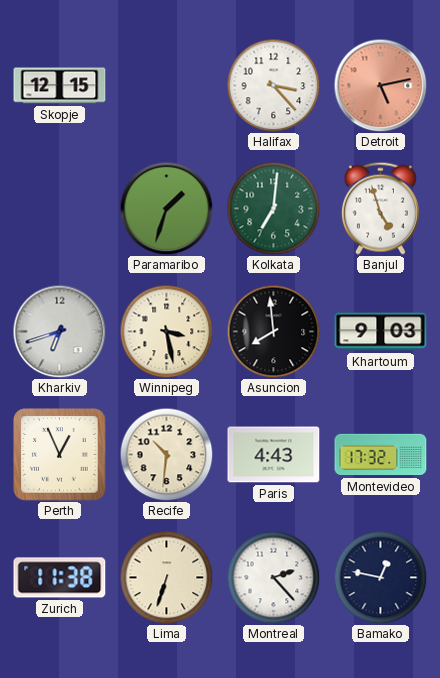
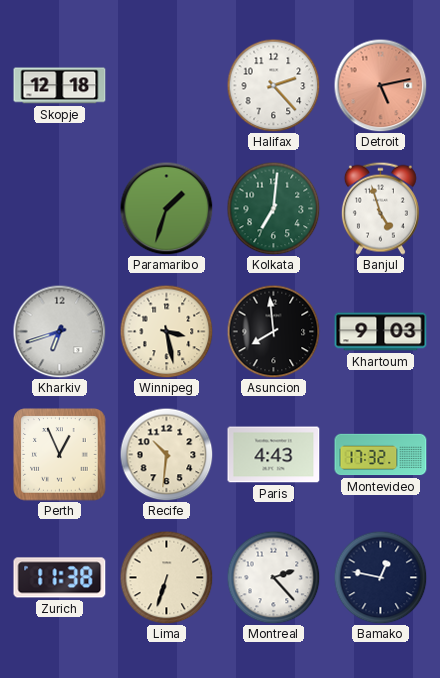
Skopje: 12:15 -> 12:18 (60, 86)
Halifax: 3:23 -> 2:23 (273, 85)
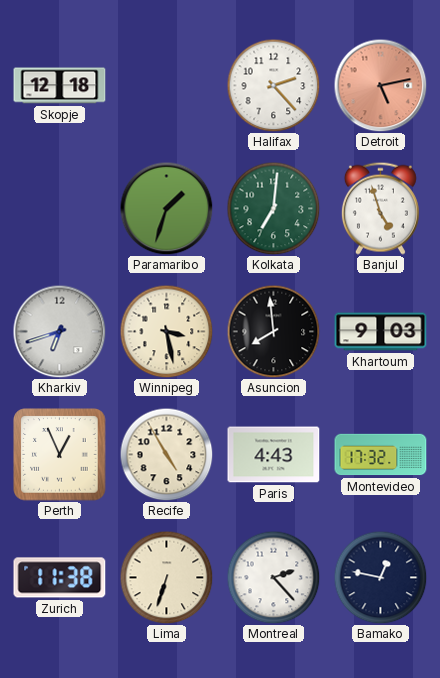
Recife: 10:31 -> 4:55 (166, 454)
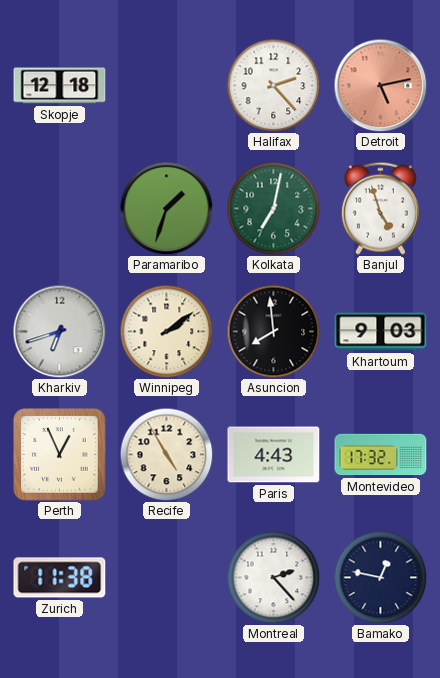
Kolkata: 7:01 -> 7:02 (273, 208)
Winnipeg: 3:28 -> 2:09 (166, 331)
Lima: 6:33 -> none (166, 577)
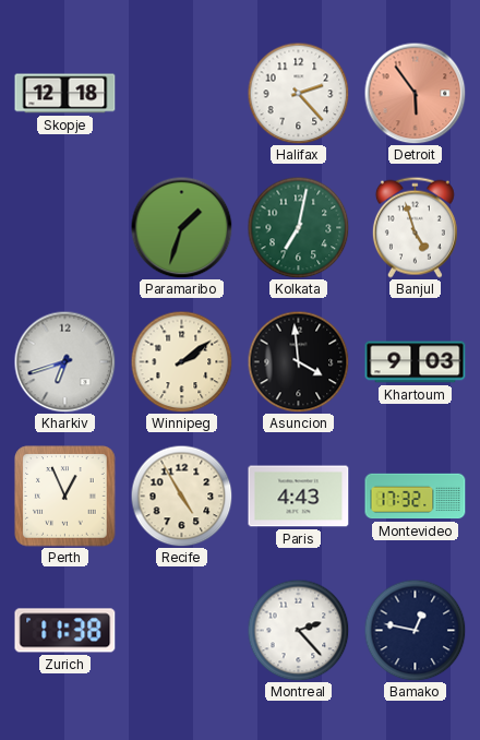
Detroit: 5:13 -> 5:54 (415, 93)
Asuncion: 7:59 -> 3:59 (298, 361)
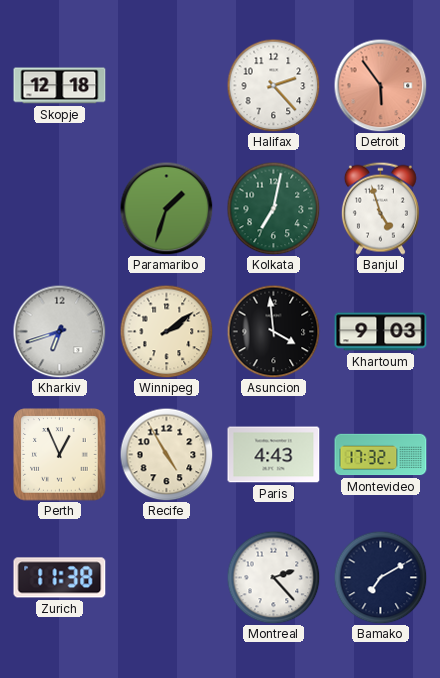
Bamako: 12:47 -> 7:10 (380, 577)
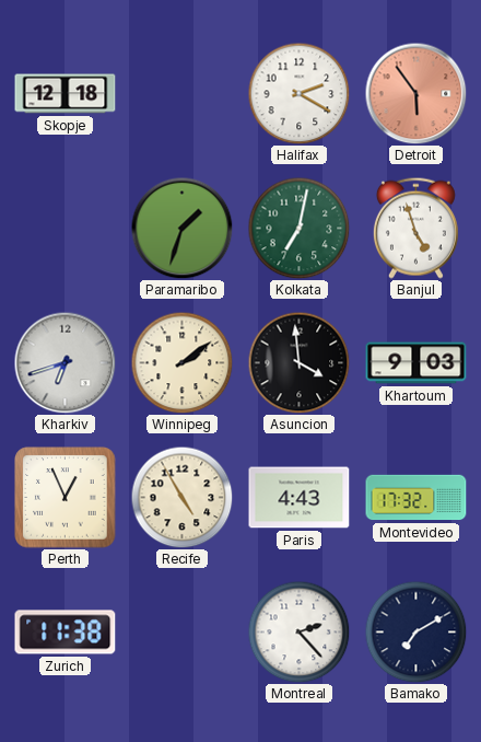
Halifax: 2:23 -> 2:20 (298, 93)
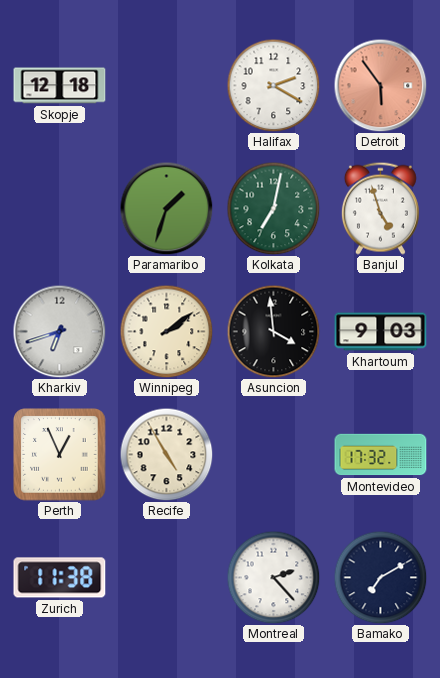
Paris: 4:43 -> none (300, 498)
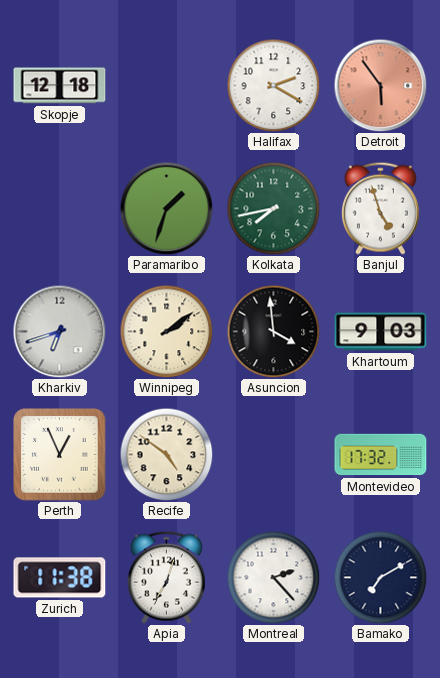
Kolkata: 7:02 -> 7:43 (273, 208)
Recife: 4:55 -> 4:51 (166, 454)
Apia: none -> 7:03 (166, 577)
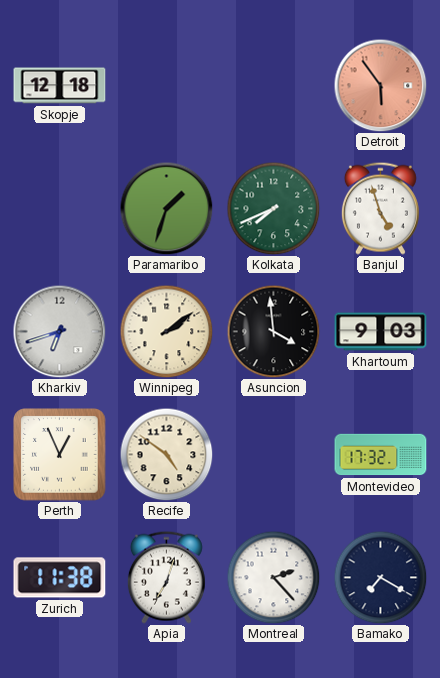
Halifax: 2:20 -> none (273, 85)
Kolkata: 7:43 -> 7:41 (273, 208)
Bamako: 7:10 -> 7:20 (380, 577)
